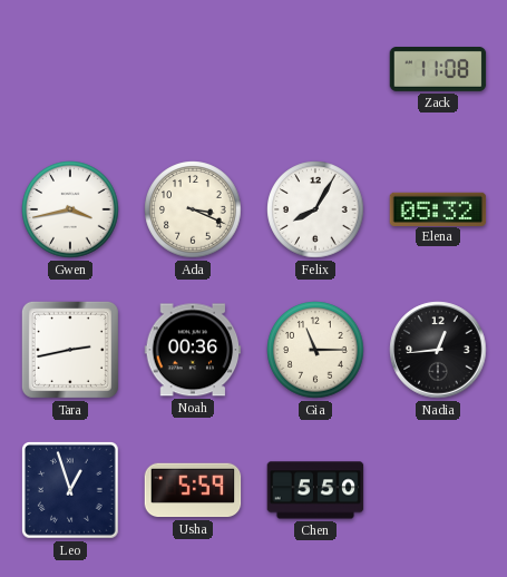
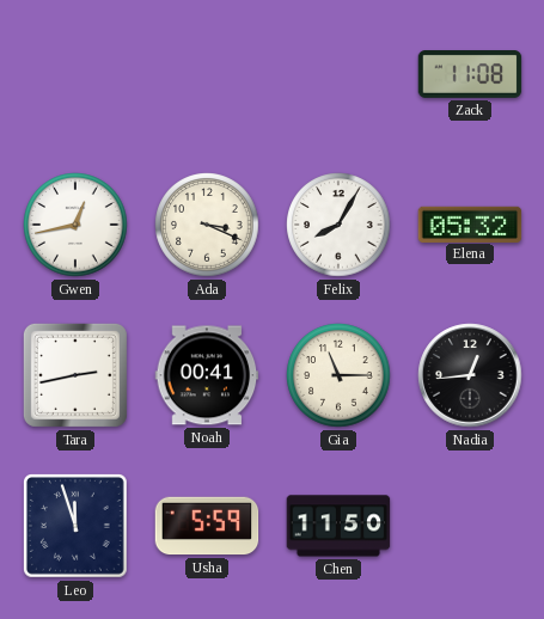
Gwen: 3:43 -> 12:43 (75, 225)
Noah: 00:36 -> 00:41 (207, 375)
Leo: 12:57 -> 11:57 (77, 527)
Chen: 5:50 -> 11:50 (338, 526)
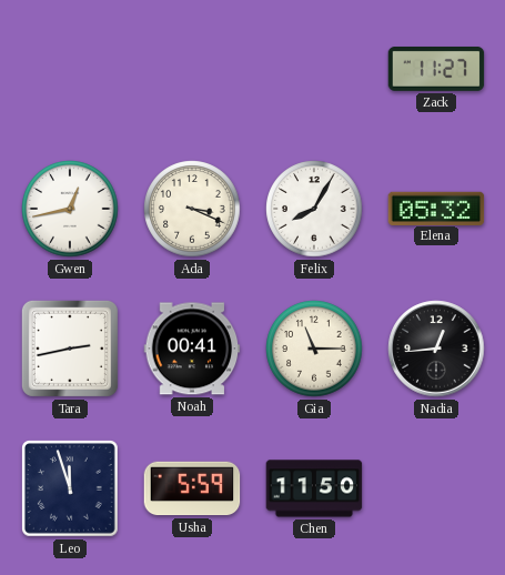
Zack: 11:08 -> 11:27 (436, 70)
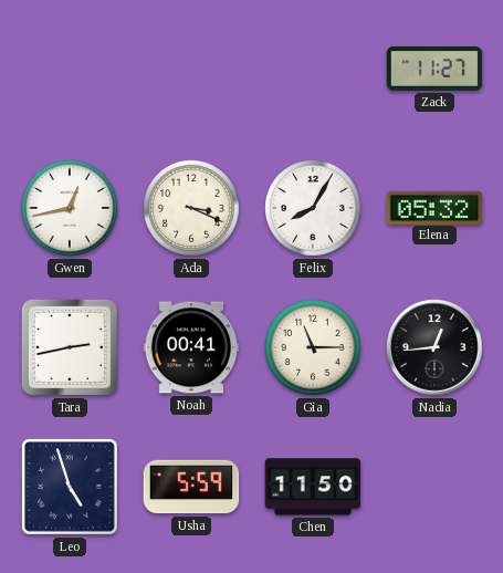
Leo: 11:57 -> 4:57 (71, 488)
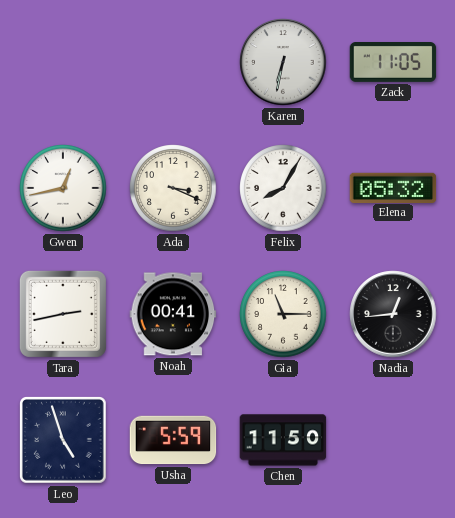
Karen: none -> 6:32 (283, 62)
Zack: 11:27 -> 11:05 (393, 63)
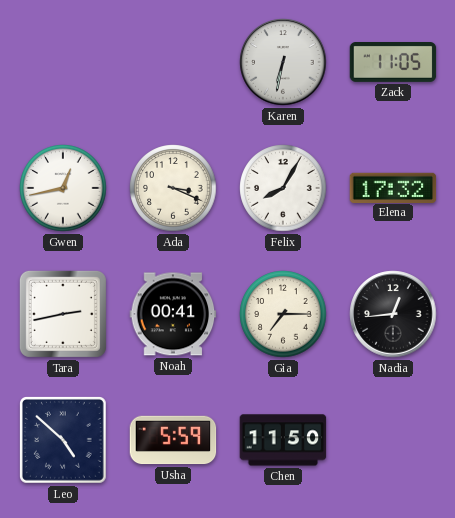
Elena: 05:32 -> 17:32 (393, 187)
Gia: 11:15 -> 7:15 (283, 314)
Leo: 4:57 -> 4:52 (64, 441)
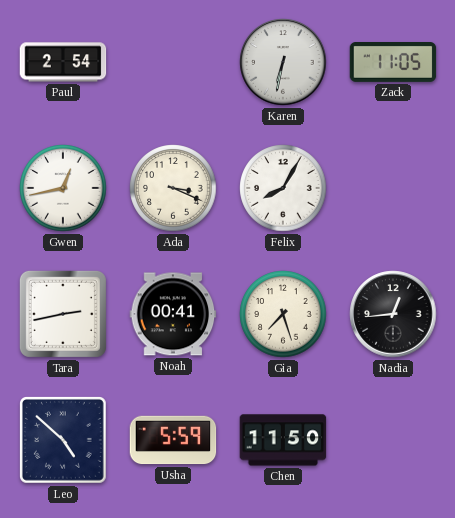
Paul: none -> 2:54 (63, 62)
Elena: 17:32 -> none (393, 187)
Gia: 7:15 -> 7:27 (283, 314)
